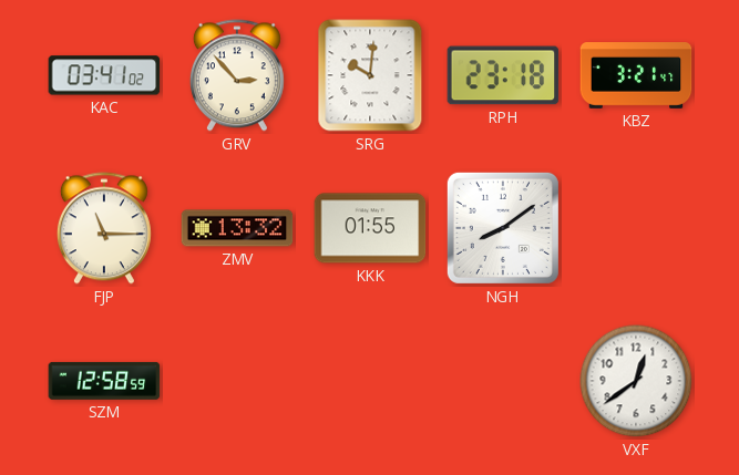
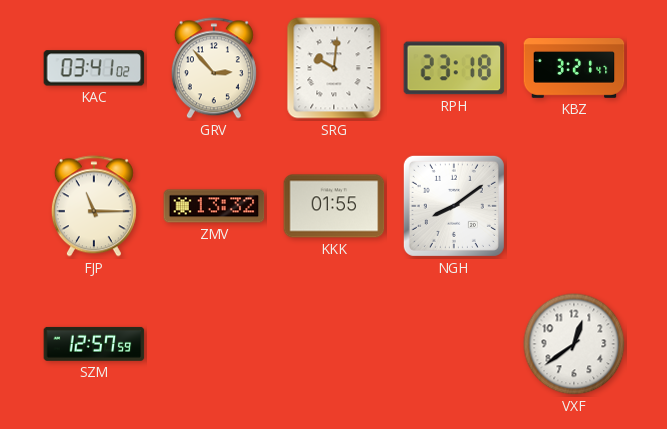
SZM: 12:58 -> 12:57 (94, 344)
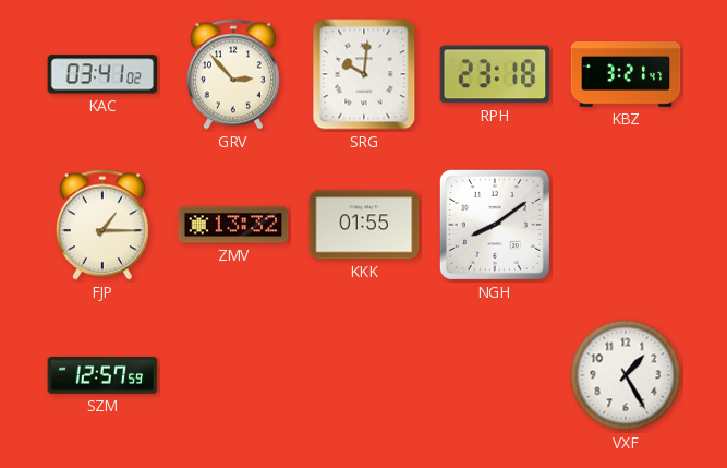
FJP: 11:15 -> 1:15 (102, 225)
VXF: 12:39 -> 1:25 (626, 375)
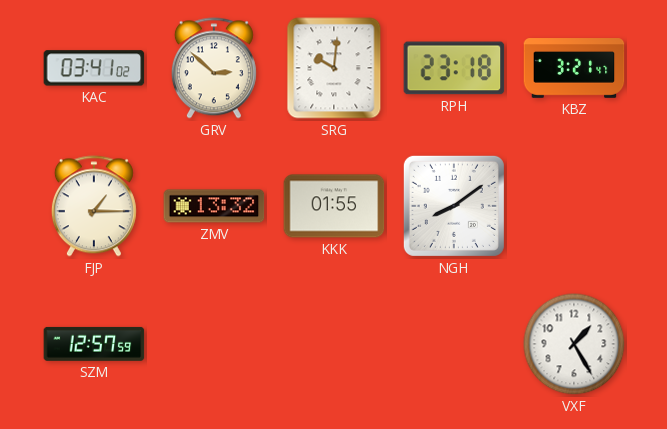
GRV: 2:53 -> 2:52 (214, 68)
